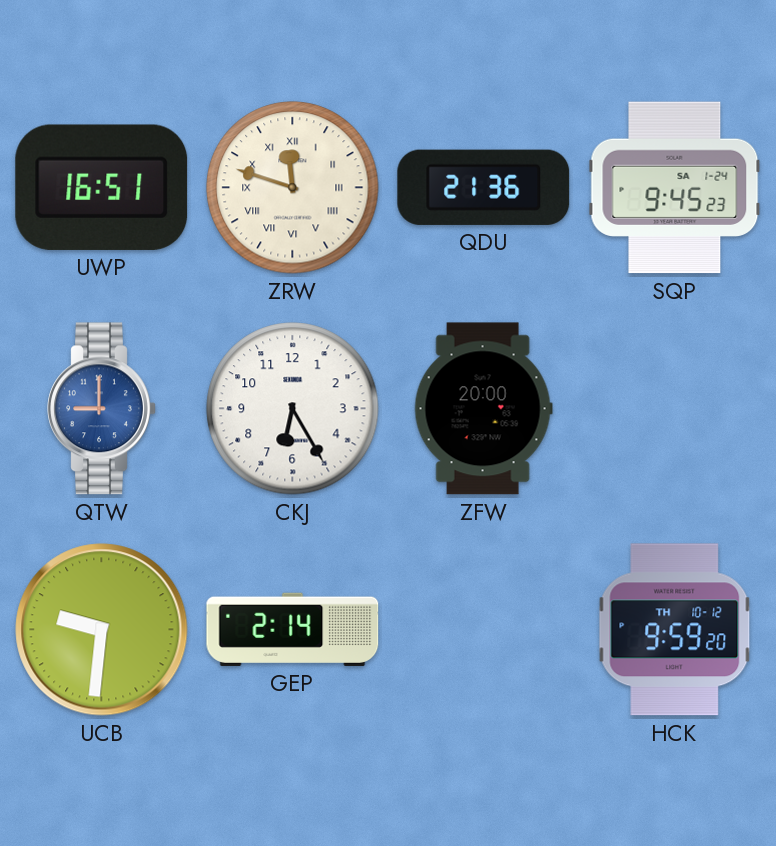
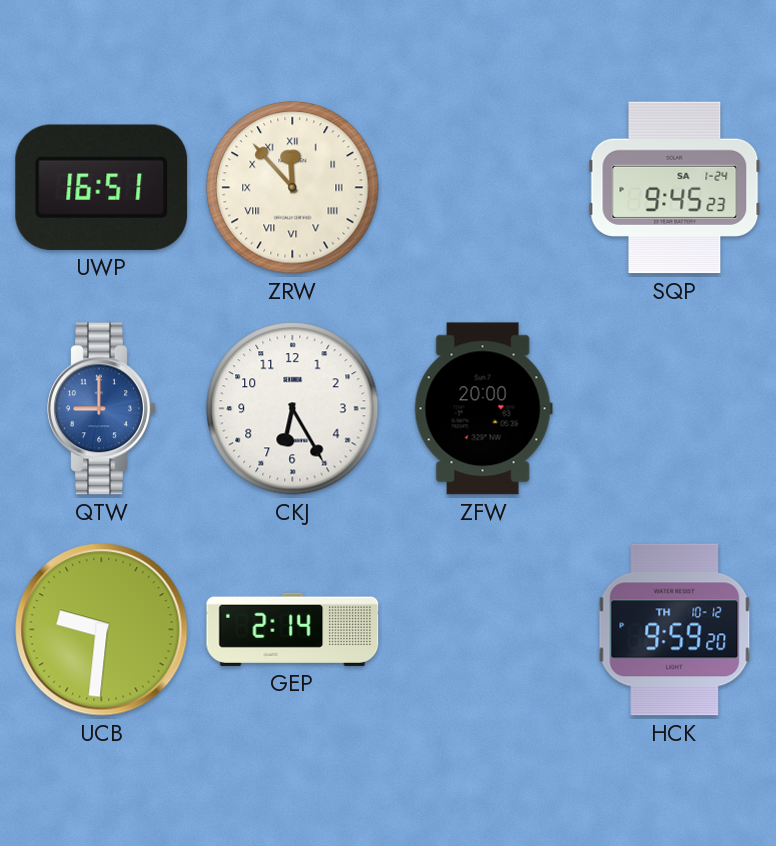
ZRW: 11:48 -> 11:53 (293, 188)
QDU: 21:36 -> none (484, 187)
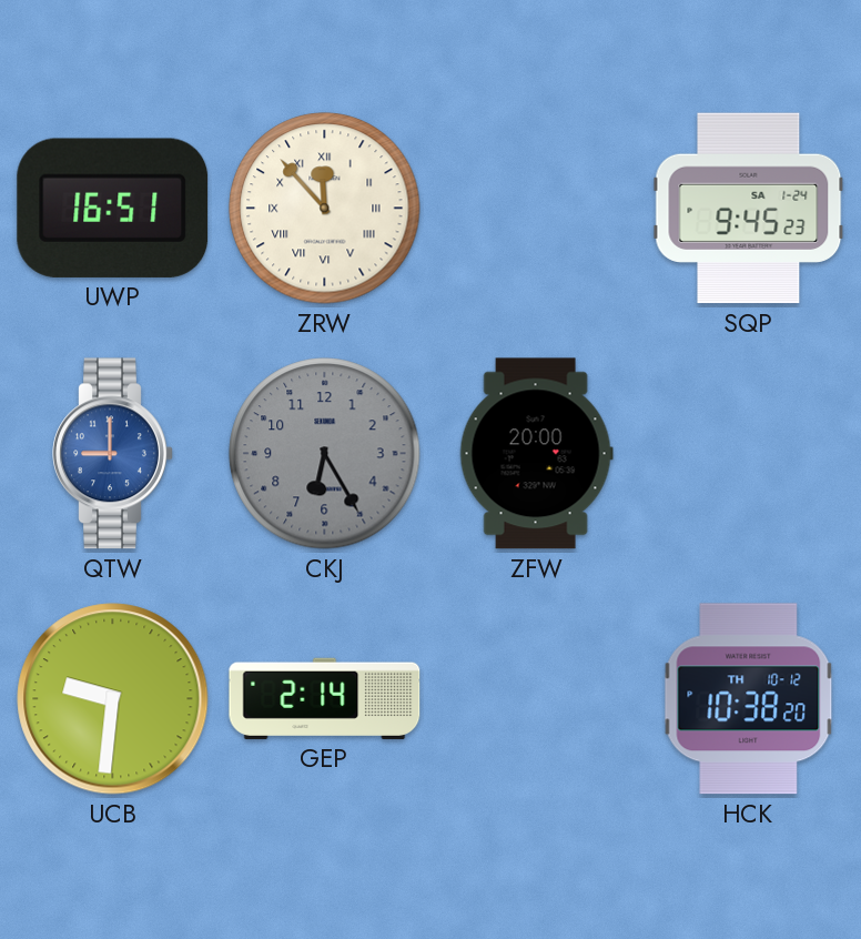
CKJ dial: white -> grey (325, 454)
HCK: 9:59 -> 10:38 (749, 699)
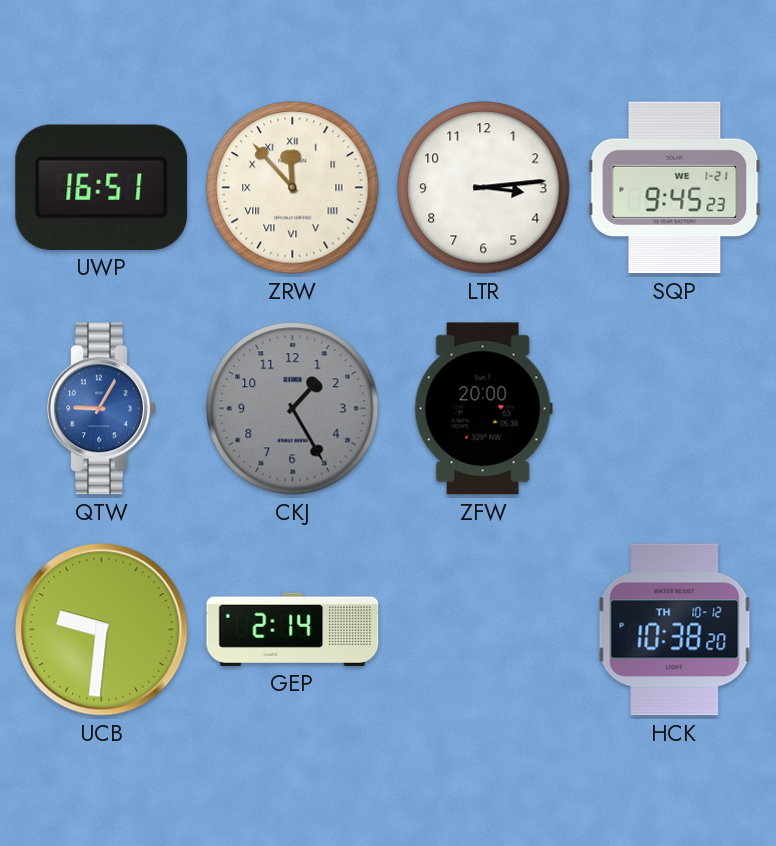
LTR: none -> 3:14 (484, 188)
SQP date: SA 1-24 -> WE 1-21 (675, 188)
QTW: 9:00 -> 9:05 (102, 409)
CKJ: 6:25 -> 1:25 (293, 409)
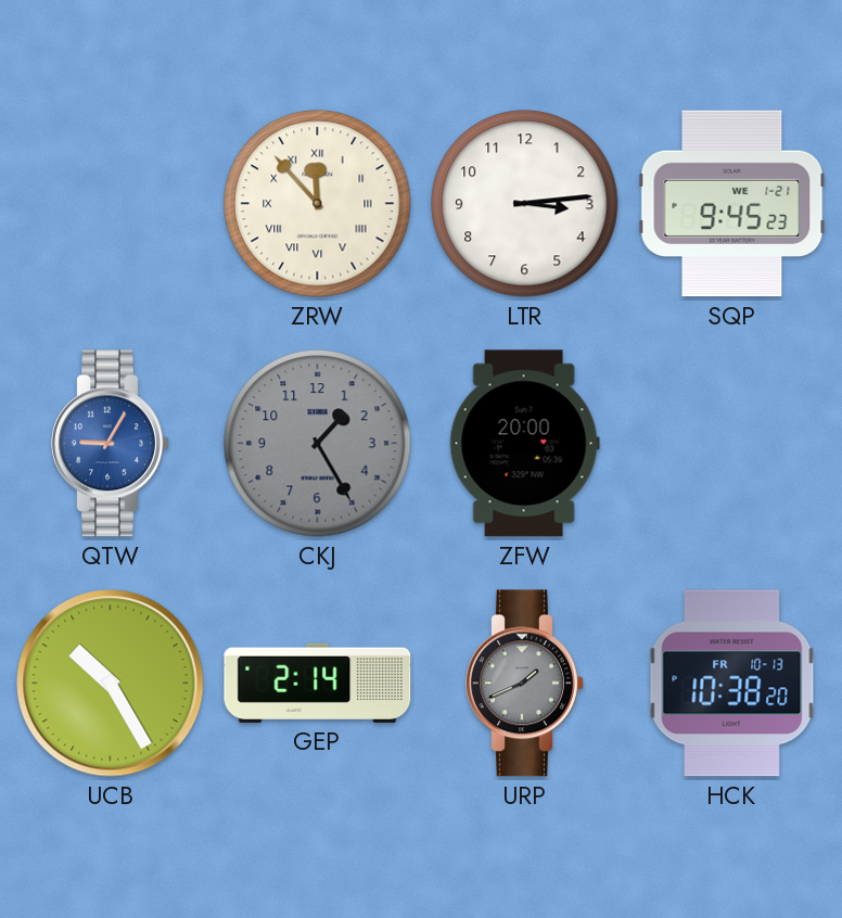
UWP: 16:51 -> none (102, 187)
UCB: 9:31 -> 10:25 (111, 684)
URP: none -> 1:41 (525, 684)
HCK date: TH 10-12 -> FR 10-13 (732, 684)
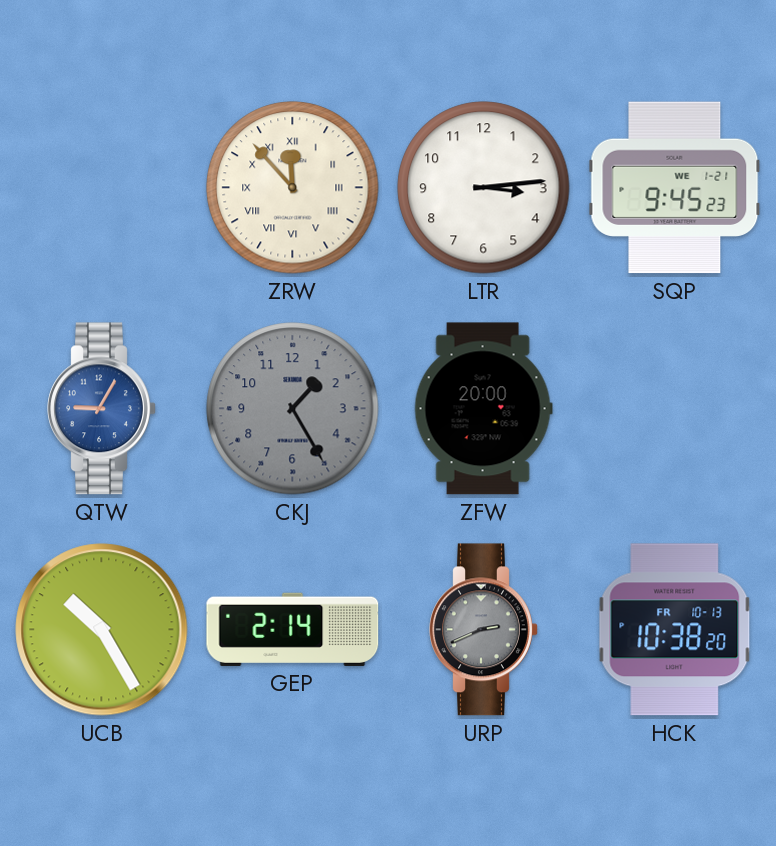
URP: 1:41 -> 2:41 (484, 630)
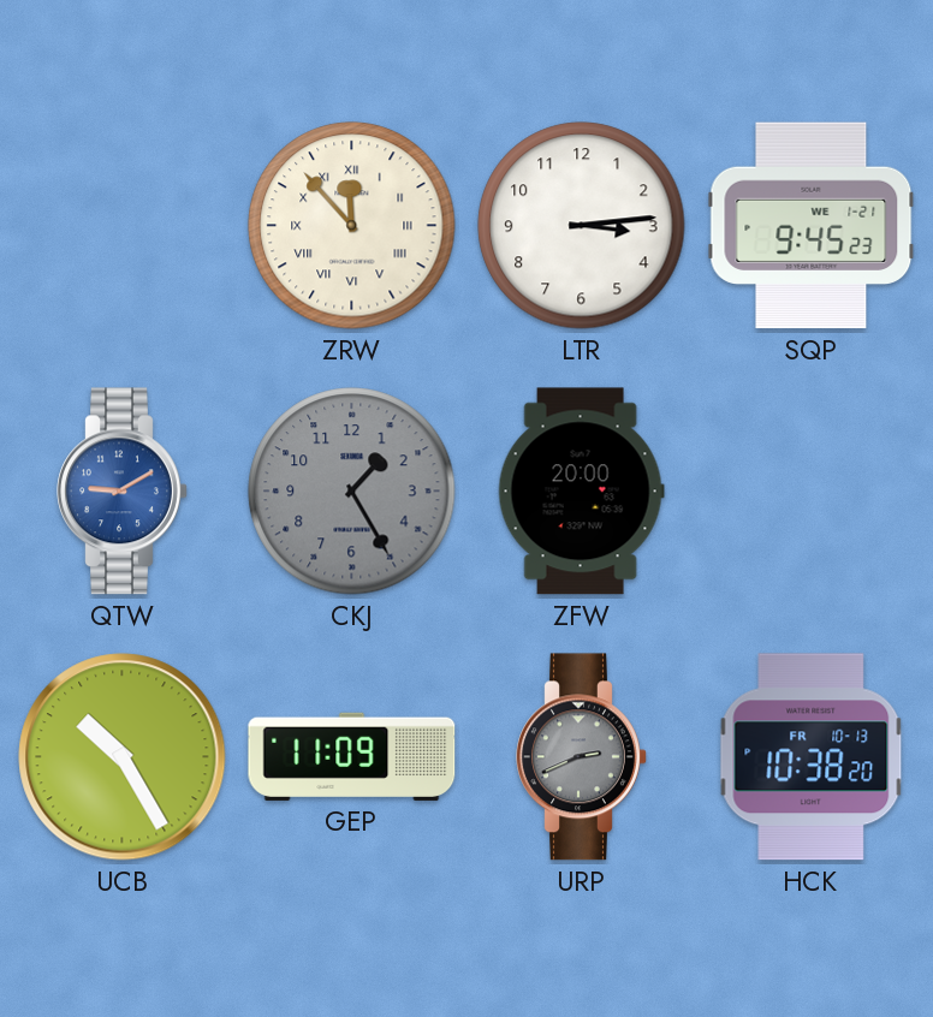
QTW: 9:05 -> 9:10 (123, 492)
GEP: 2:14 -> 11:09 (352, 756)
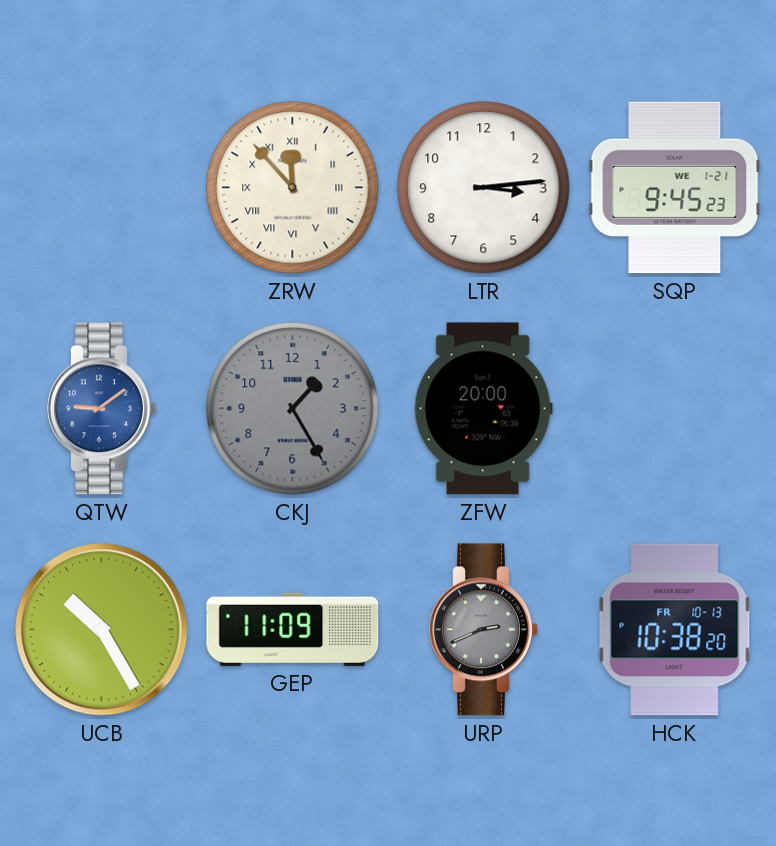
QTW: 9:10 -> 9:09 (102, 409)
